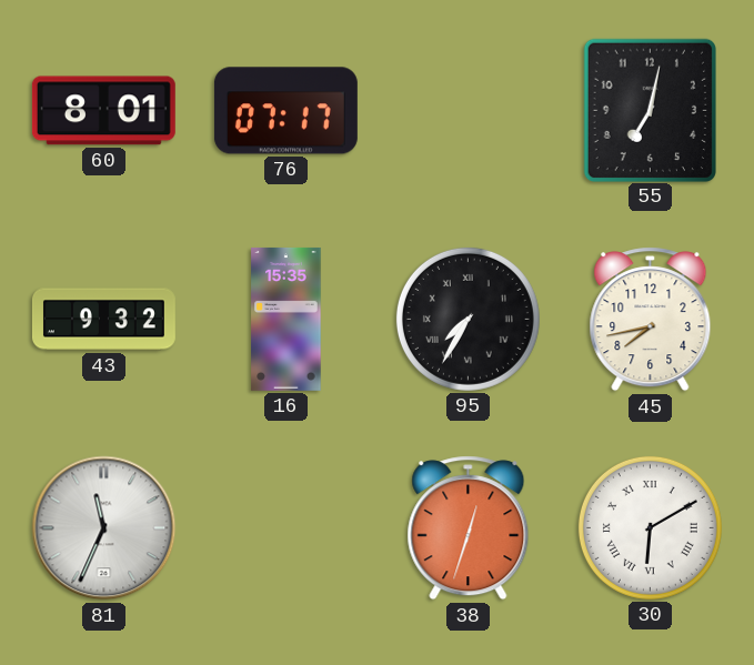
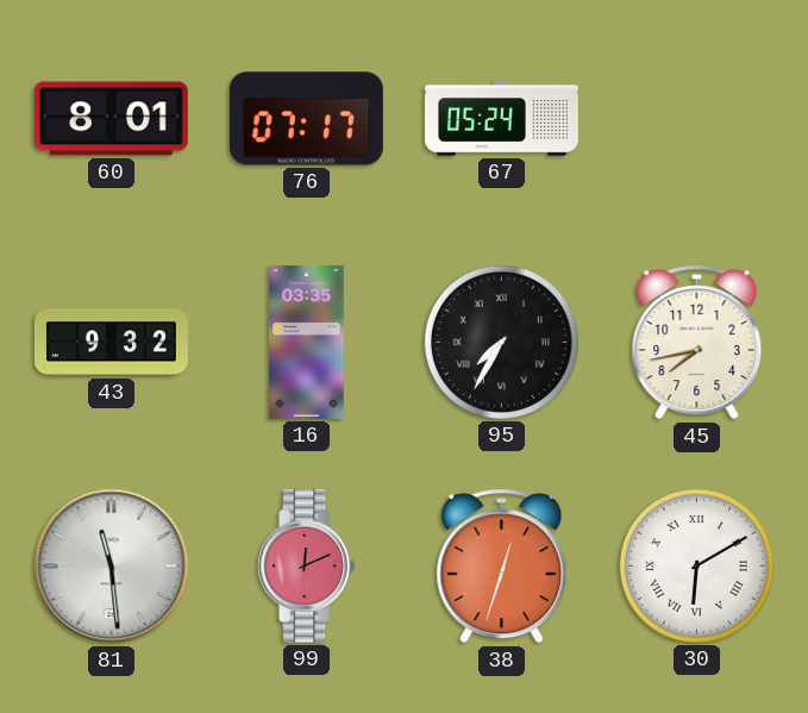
67: none -> 05:24 (501, 119)
55: 7:02 -> none (650, 110)
16: 15:35 -> 03:35 (307, 342)
81: 11:34 -> 11:29 (112, 567)
99: none -> 12:11 (307, 565)
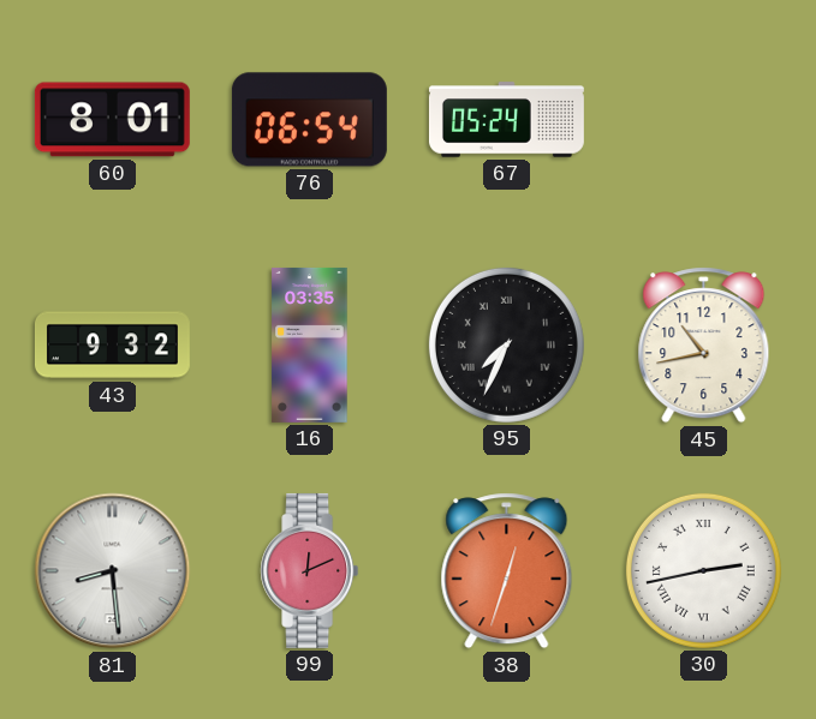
76: 07:17 -> 06:54 (309, 120)
95: 7:35 -> 7:34 (506, 344)
45: 7:43 -> 10:43 (704, 346)
81: 11:29 -> 8:29 (113, 571)
30: 6:10 -> 2:43 (703, 570)
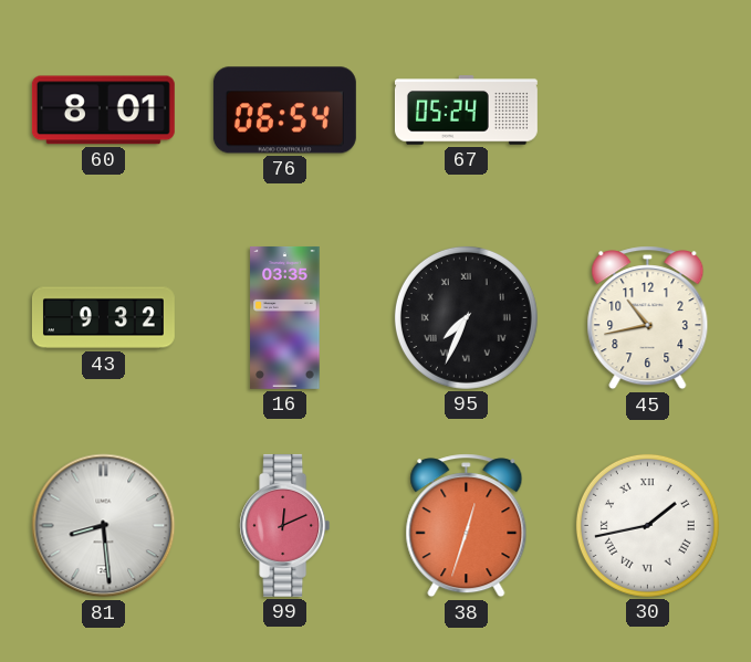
30: 2:43 -> 1:43 (647, 525)
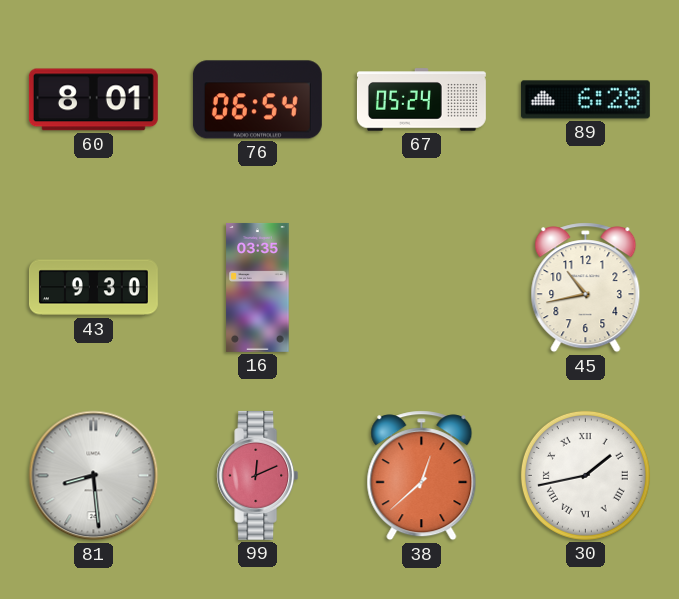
89: none -> 6:28 (585, 100)
43: 9:32 -> 9:30 (93, 288)
95: 7:34 -> none (466, 317)
38: 12:33 -> 12:38 (422, 476)
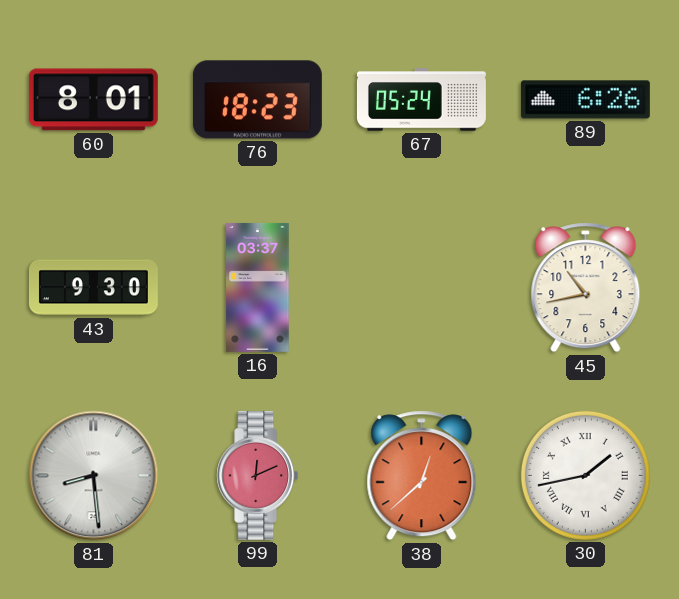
76: 06:54 -> 18:23 (257, 100)
89: 6:28 -> 6:26 (585, 100)
16: 03:35 -> 03:37 (258, 287)
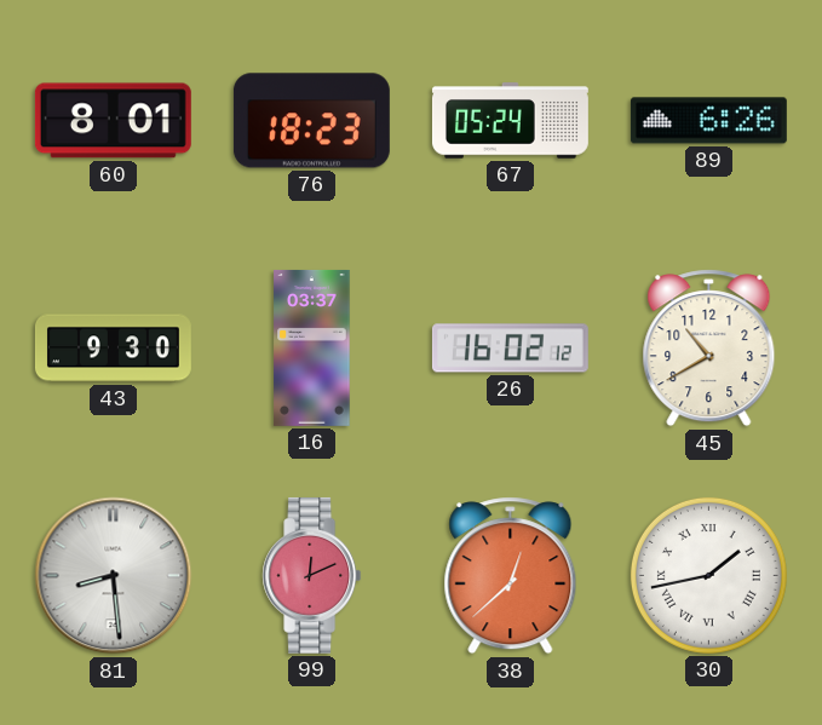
26: none -> 16:02 (510, 349)
45: 10:43 -> 10:40 (709, 349)
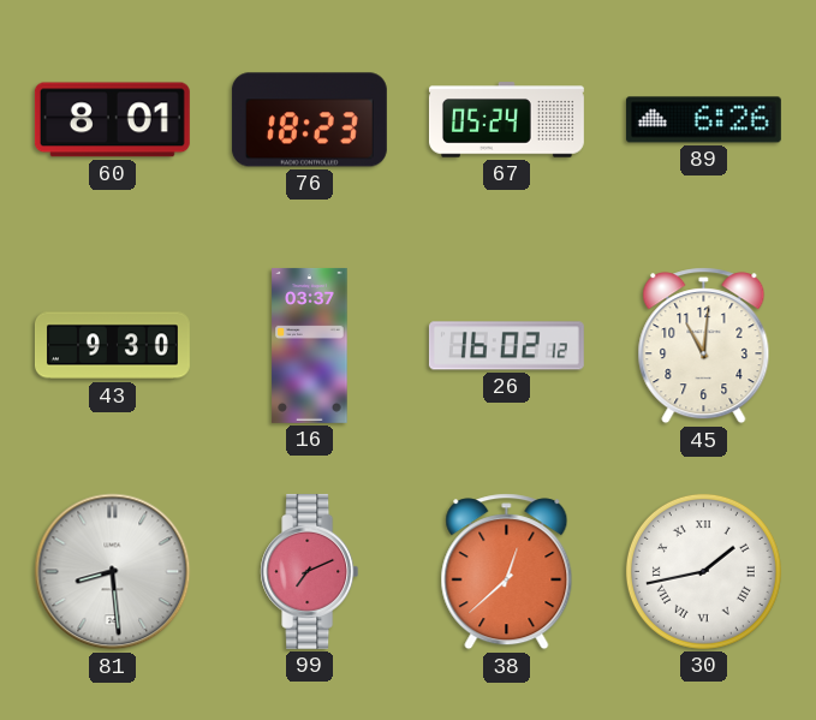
45: 10:40 -> 11:01 (704, 346)
99: 12:11 -> 7:11 (310, 571)
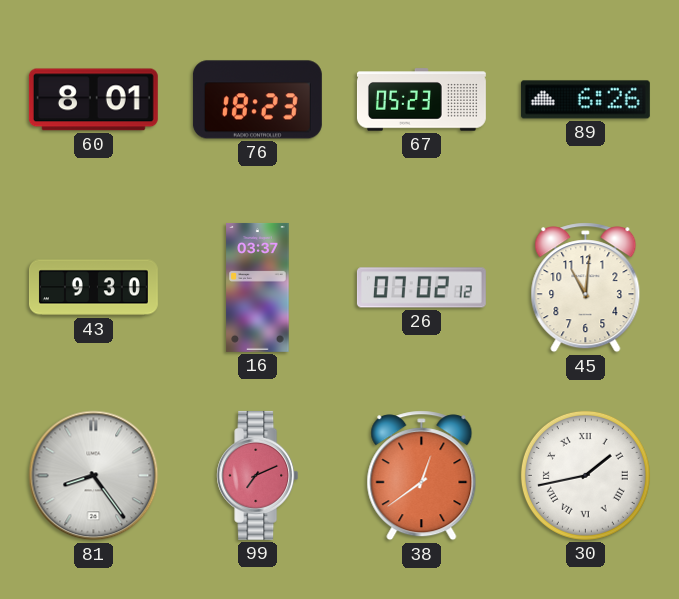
67: 05:24 -> 05:23 (421, 100)
26: 16:02 -> 07:02 (421, 288)
81: 8:29 -> 8:24 (94, 476)
38: 12:38 -> 12:39 (422, 476)
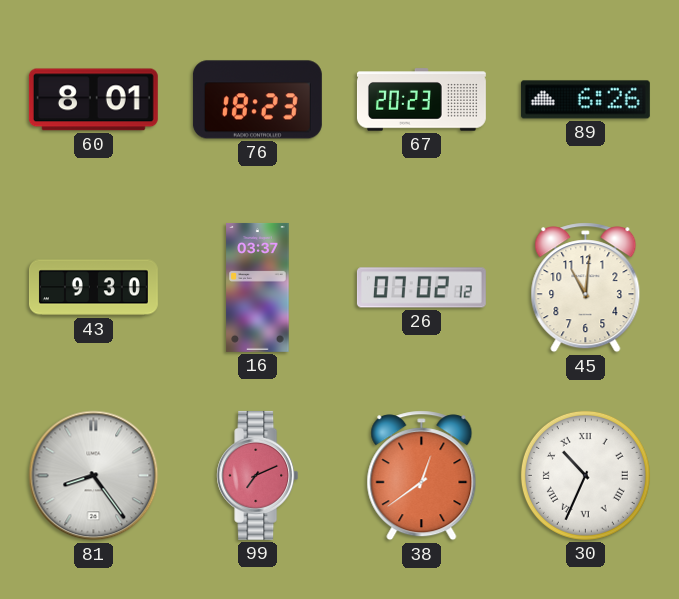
67: 05:23 -> 20:23 (421, 100)
30: 1:43 -> 10:34 (585, 475)
